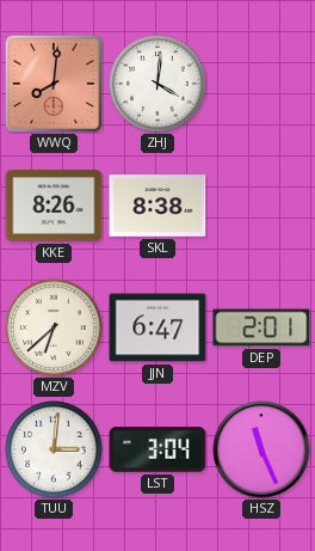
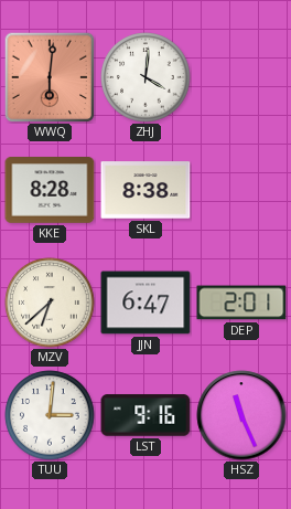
WWQ: 8:01 -> 6:01 (50, 77)
KKE: 8:26 -> 8:28 (50, 190)
LST: 3:04 -> 9:16 (145, 415)
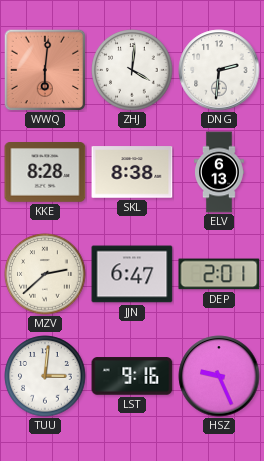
DNG: none -> 2:31 (219, 70)
ELV: none -> 6:13 (220, 172)
MZV: 6:38 -> 2:38 (45, 274)
HSZ: 11:26 -> 9:26 (219, 376)
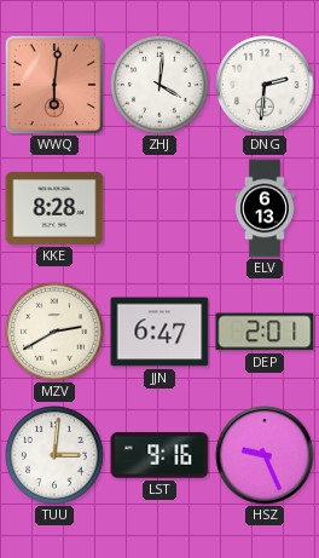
SKL: 8:38 -> none (132, 172)
MZV: 2:38 -> 2:40 (54, 332)
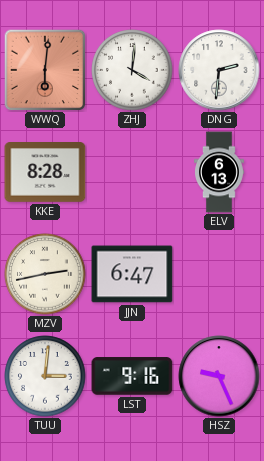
MZV: 2:40 -> 2:43 (45, 274)
DEP: 2:01 -> none (265, 332)
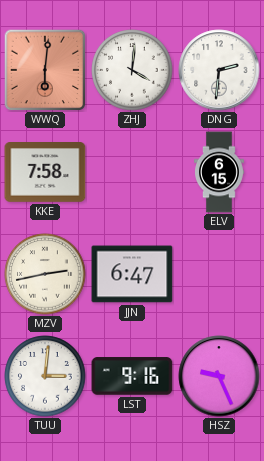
KKE: 8:28 -> 7:58 (45, 172)
ELV: 6:13 -> 6:15 (220, 172)
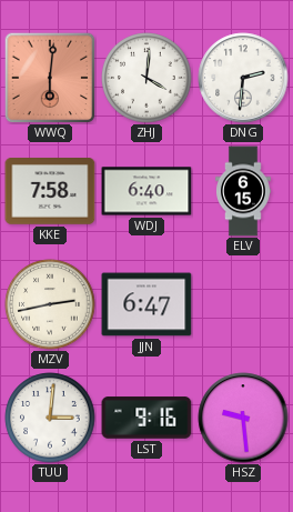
WDJ: none -> 6:40 (146, 191)
HSZ: 9:26 -> 9:29 (243, 418)
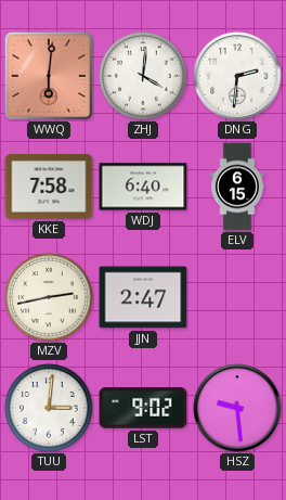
JJN: 6:47 -> 2:47 (143, 297)
LST: 9:16 -> 9:02 (143, 408)
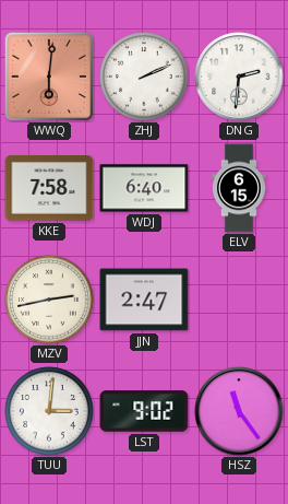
ZHJ: 4:01 -> 2:11 (144, 77)
HSZ: 9:29 -> 11:24 (239, 411)
